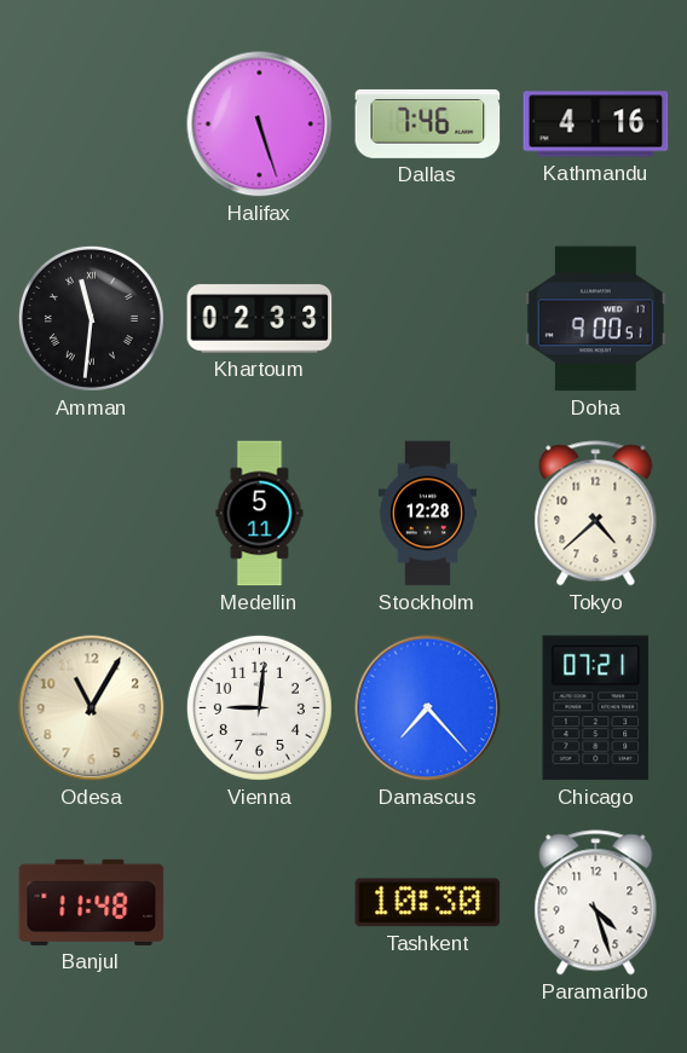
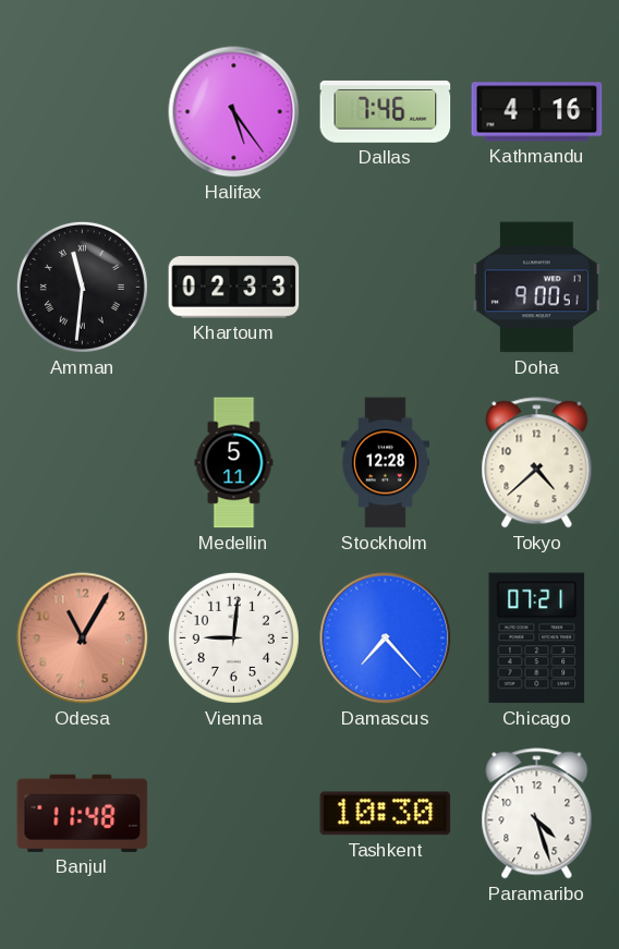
Halifax: 5:27 -> 5:24 (234, 112)
Odesa dial: cream -> salmon (83, 638)
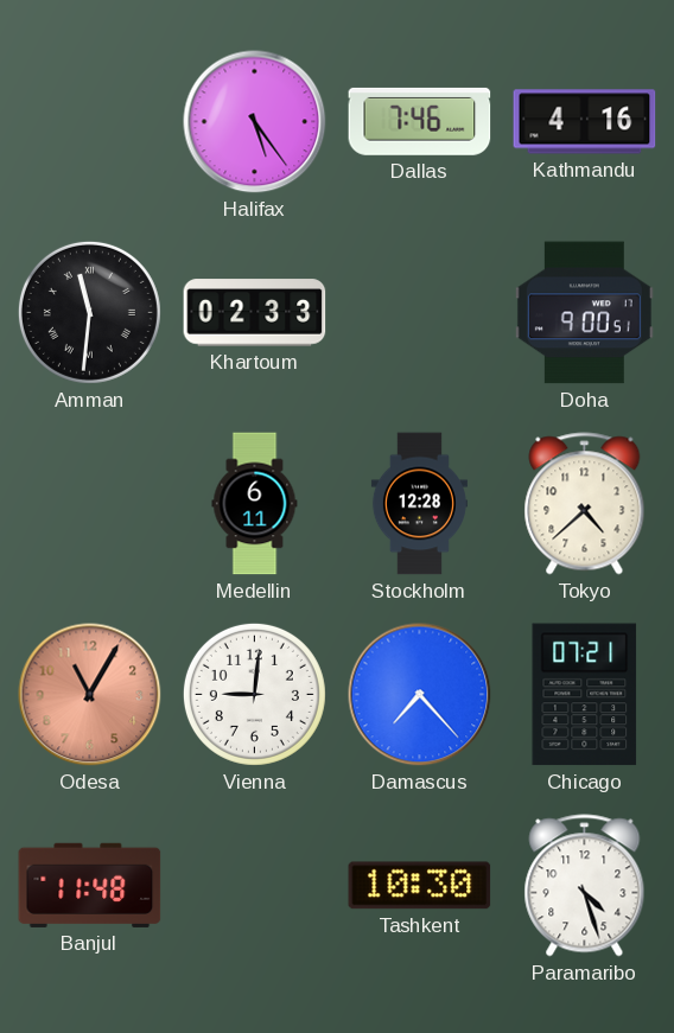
Medellin: 5:11 -> 6:11 (255, 504)
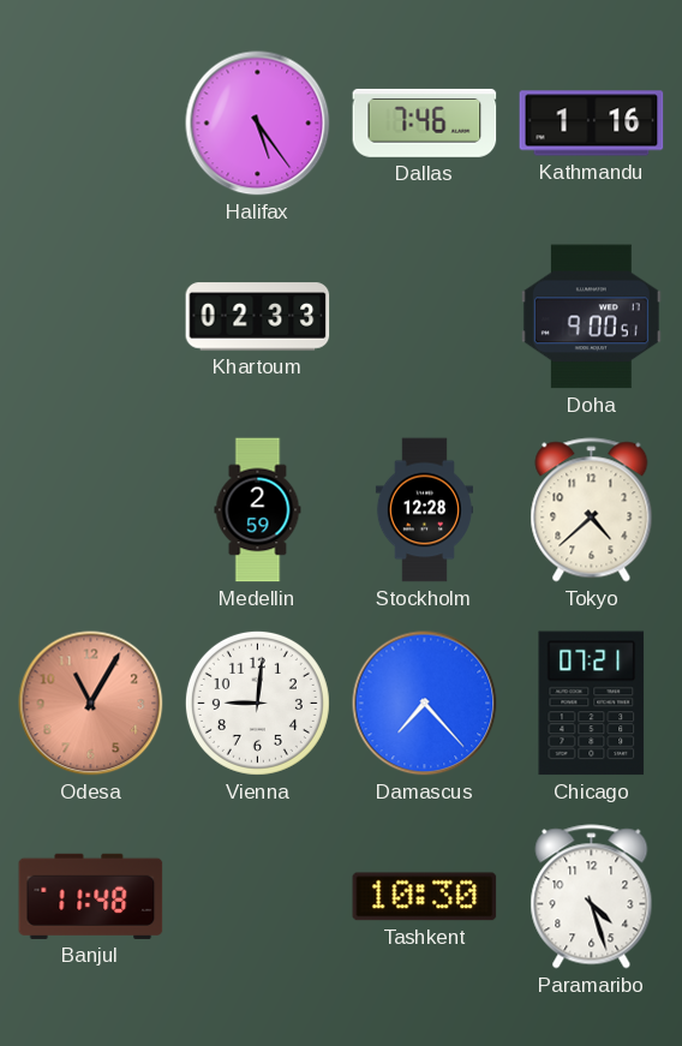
Kathmandu: 4:16 -> 1:16 (592, 124)
Amman: 11:31 -> none (89, 312)
Medellin: 6:11 -> 2:59 (258, 510)
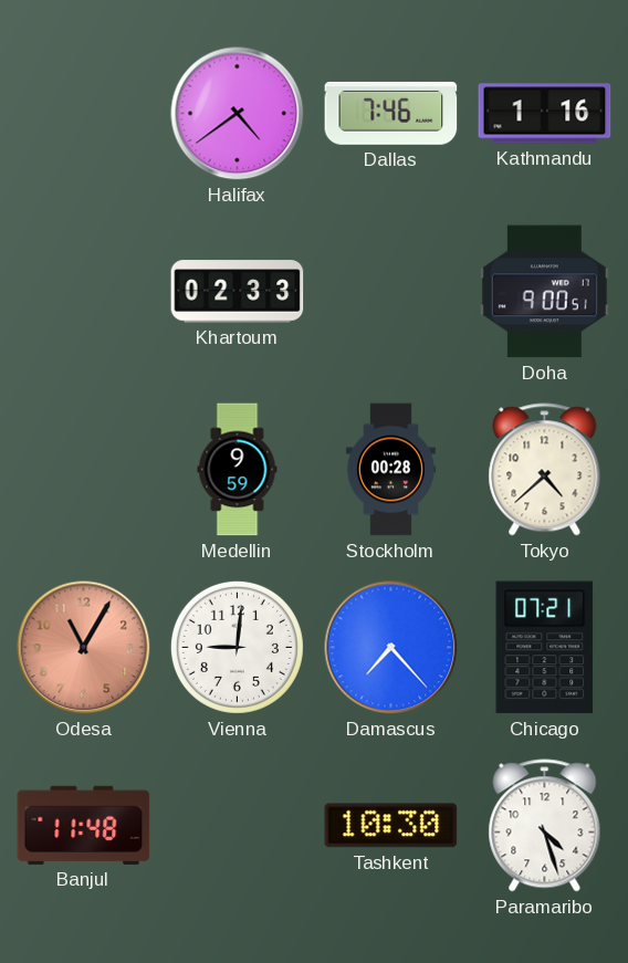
Halifax: 5:24 -> 4:39 (238, 114)
Medellin: 2:59 -> 9:59 (238, 470)
Stockholm: 12:28 -> 00:28 (390, 470)
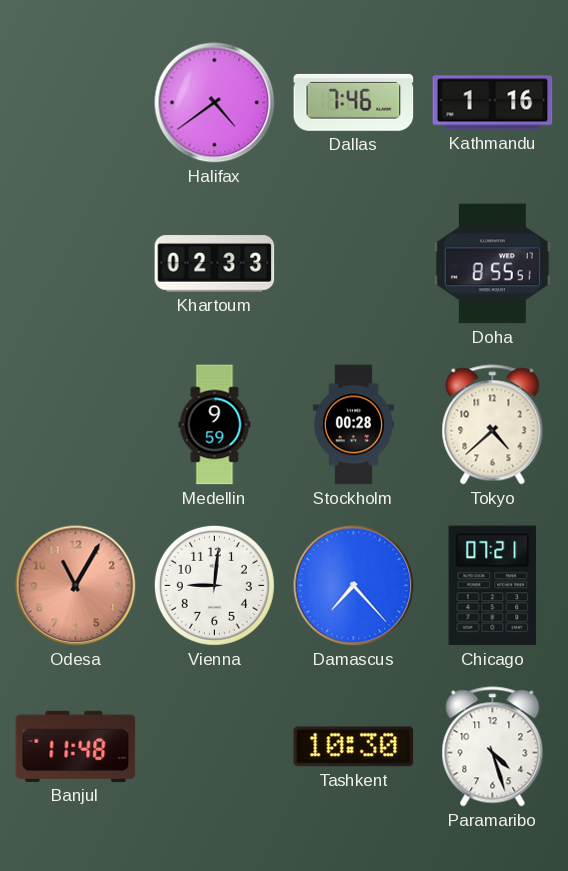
Doha: 9:00 -> 8:55 (492, 264)
